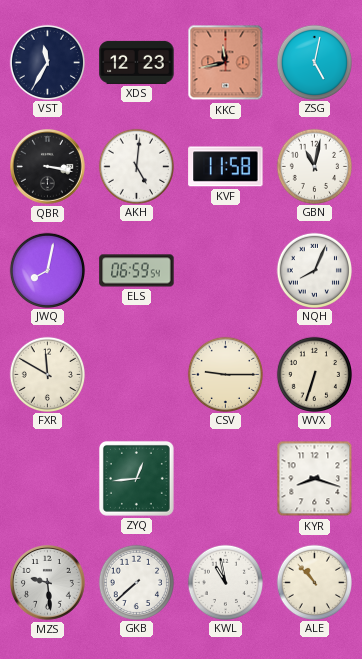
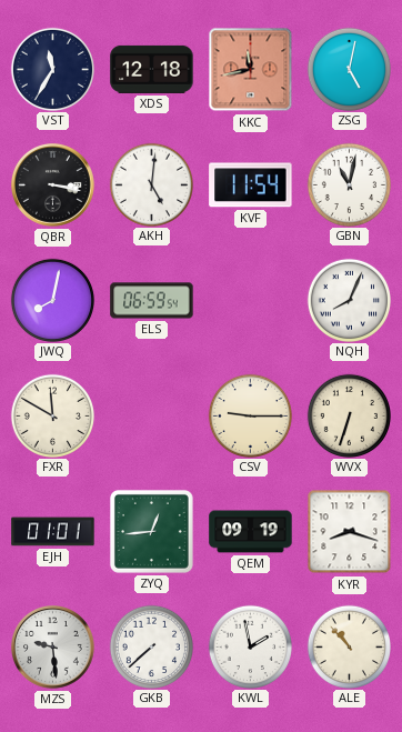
XDS: 12:23 -> 12:18 (152, 69)
KVF: 11:58 -> 11:54 (251, 185)
EJH: none -> 01:01 (53, 532)
QEM: none -> 09:19 (251, 532)
KWL: 10:58 -> 1:58 (250, 646)
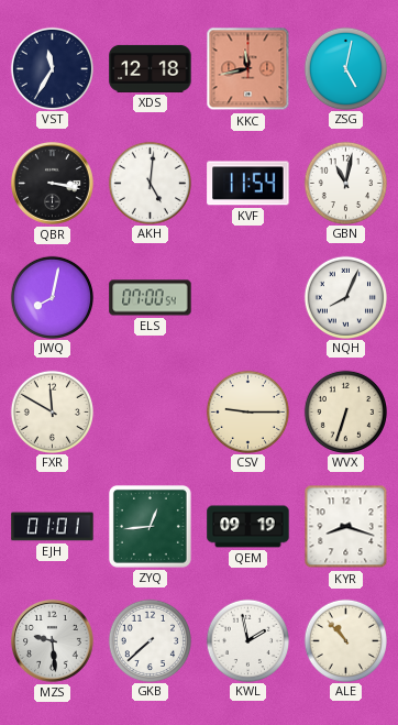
ELS: 06:59 -> 07:00 (151, 298)
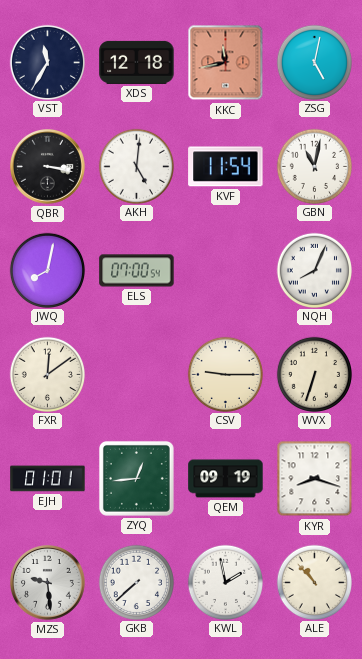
FXR: 11:50 -> 12:09 (47, 374)
